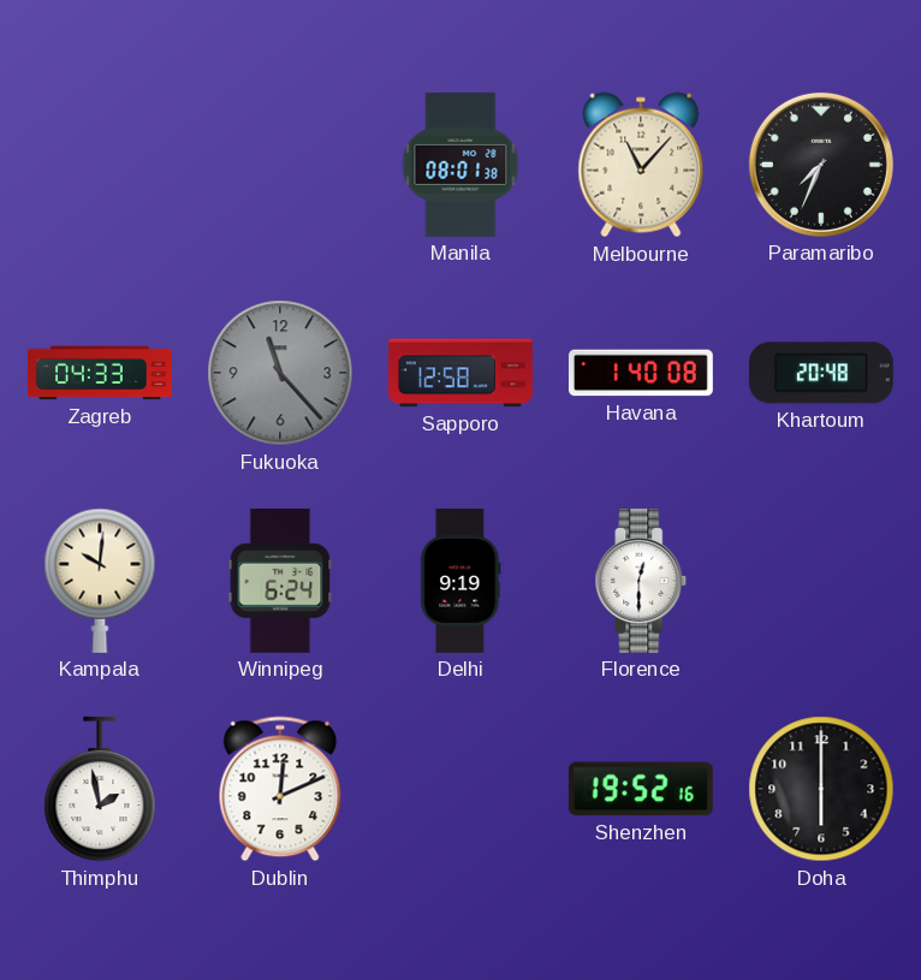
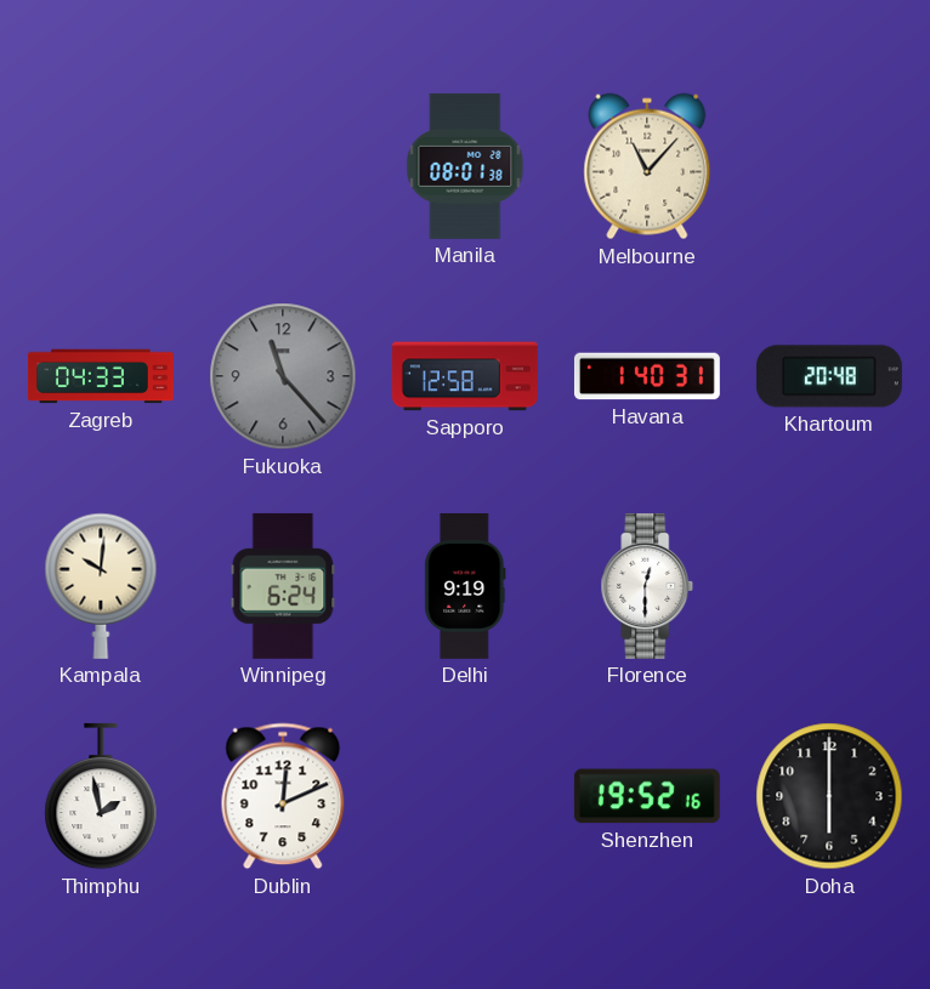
Paramaribo: 7:34 -> none (821, 165)
Havana: 1:40:08 -> 1:40:31 (647, 376)
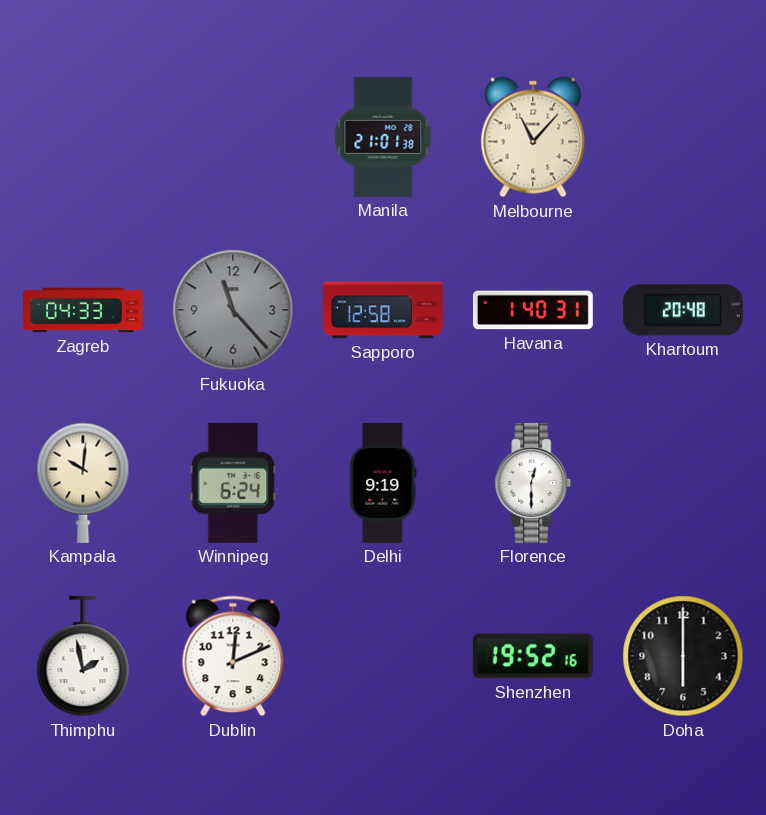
Manila: 08:01 -> 21:01 (383, 137)
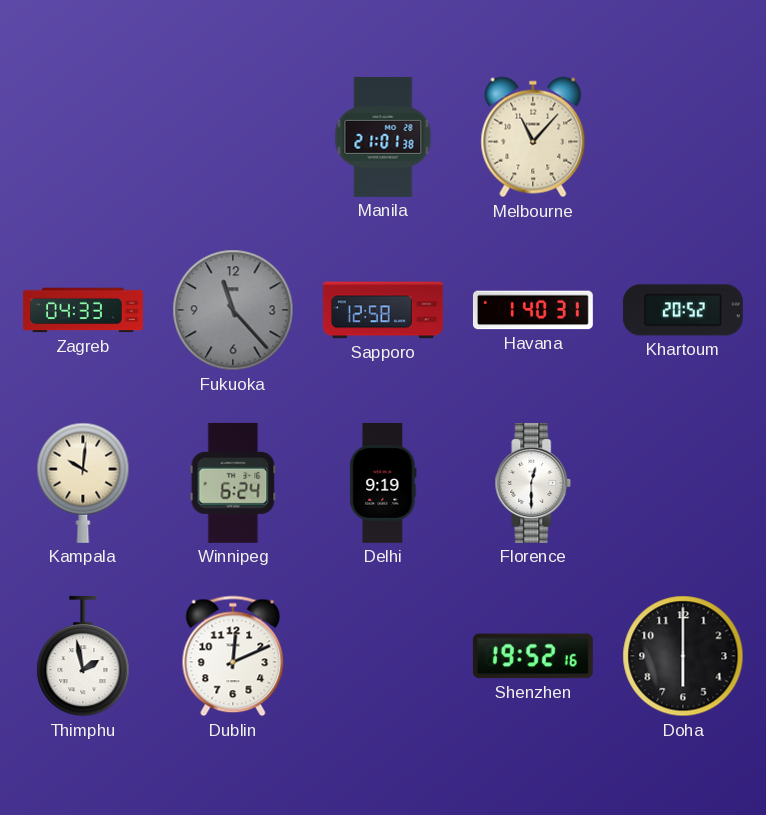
Khartoum: 20:48 -> 20:52 (683, 310)
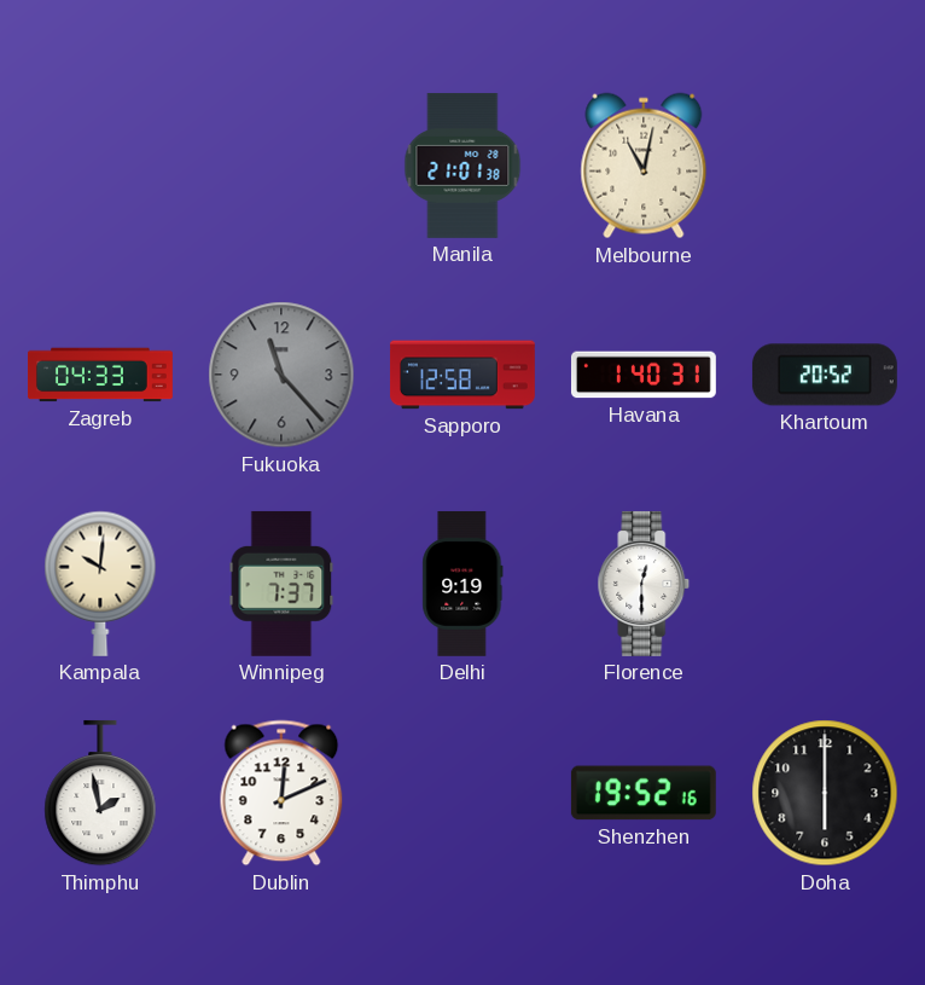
Melbourne: 11:07 -> 11:02 (644, 166)
Winnipeg: 6:24 -> 7:37 (281, 584)
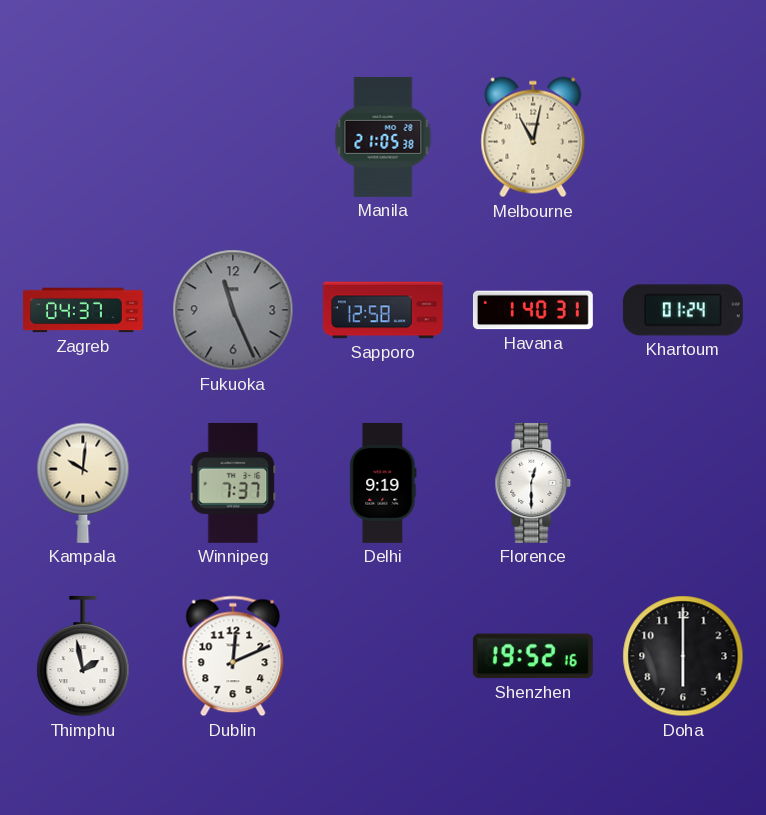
Manila: 21:01 -> 21:05 (383, 137)
Zagreb: 04:33 -> 04:37 (84, 310)
Fukuoka: 11:23 -> 11:26 (233, 310)
Khartoum: 20:52 -> 01:24 (683, 310)
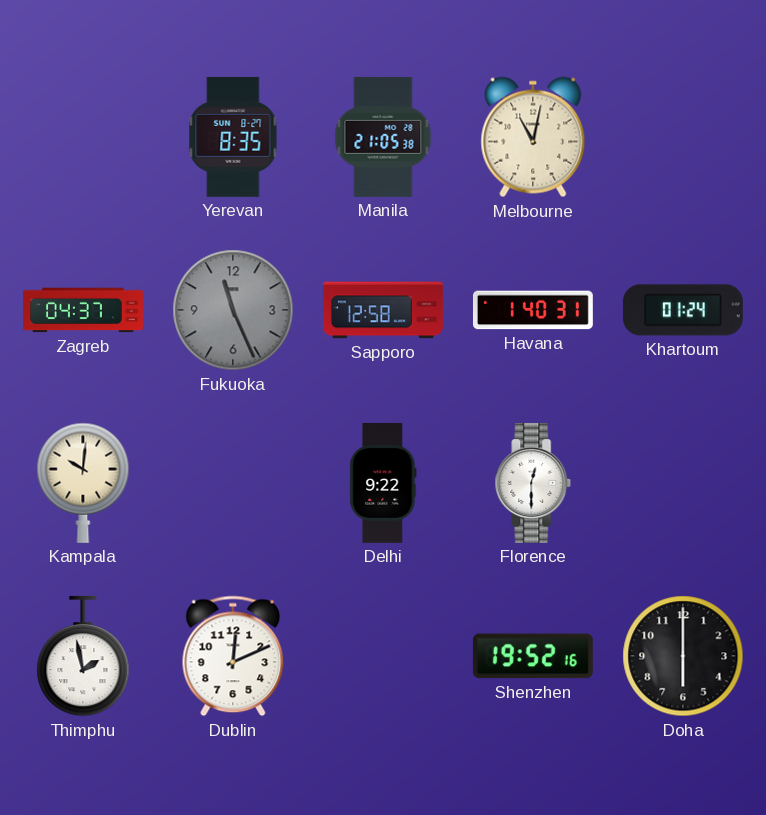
Yerevan: none -> 8:35 (233, 137)
Winnipeg: 7:37 -> none (233, 483)
Delhi: 9:19 -> 9:22 (383, 483)
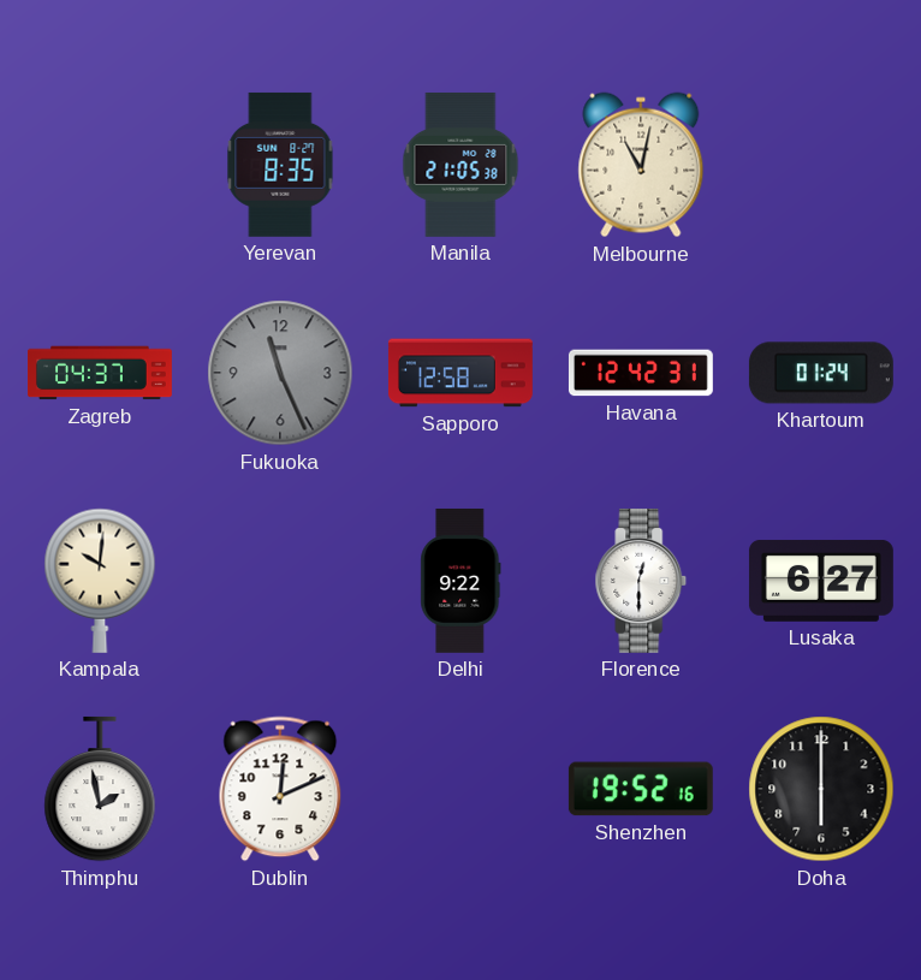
Havana: 1:40 -> 12:42 (641, 373)
Lusaka: none -> 6:27 (821, 581)
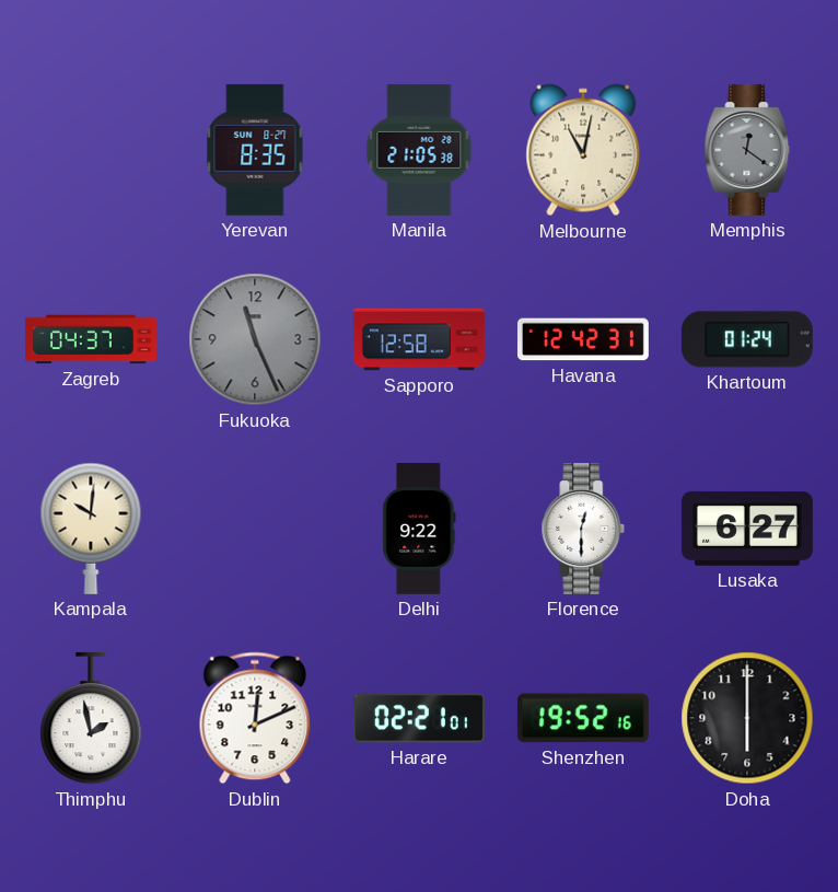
Memphis: none -> 12:21 (747, 150)
Harare: none -> 02:21 (419, 718)
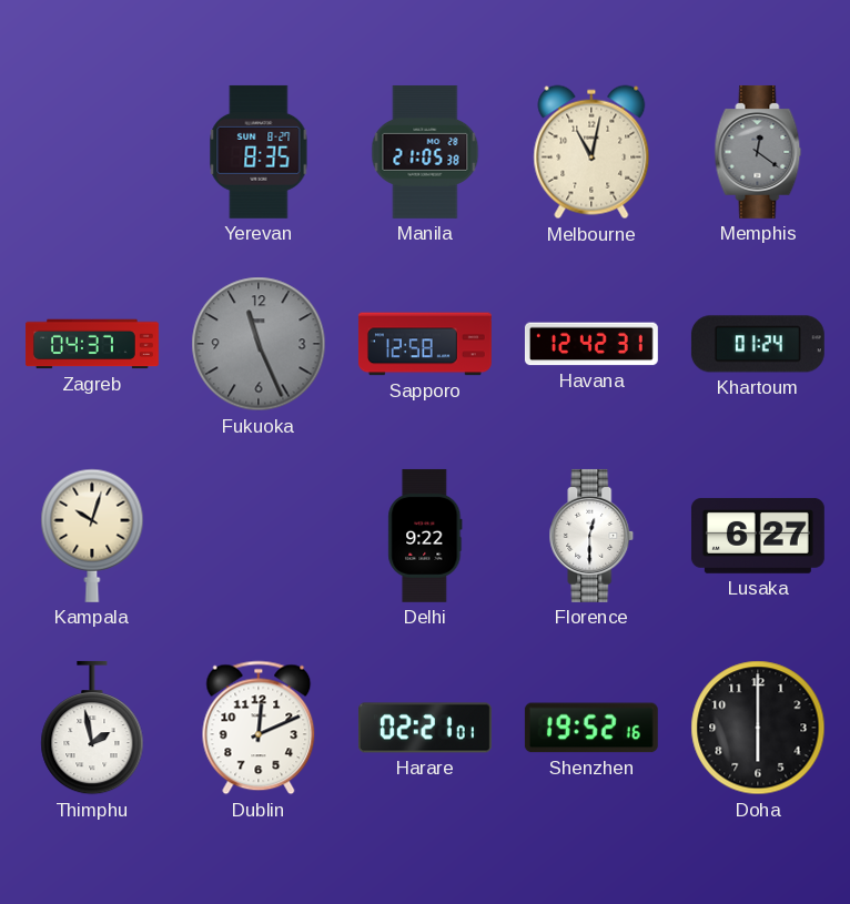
Kampala: 10:01 -> 10:03 (92, 536)
